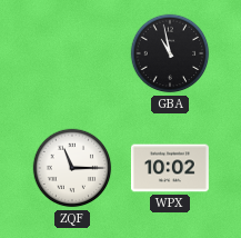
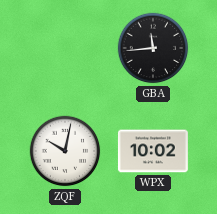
GBA: 10:58 -> 11:44 (153, 48)
ZQF: 11:15 -> 10:02 (65, 151)
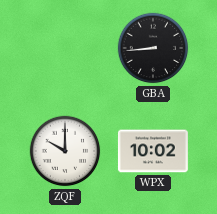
GBA: 11:44 -> 8:44 (153, 48)
ZQF: 10:02 -> 10:00 (65, 151)
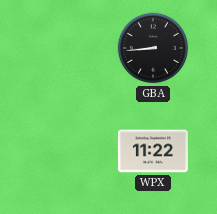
ZQF: 10:00 -> none (65, 151)
WPX: 10:02 -> 11:22 (153, 151)
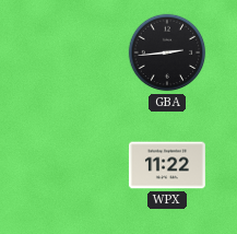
GBA: 8:44 -> 2:44 (167, 52)
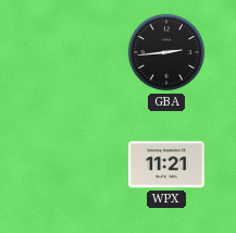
WPX: 11:22 -> 11:21 (166, 164)
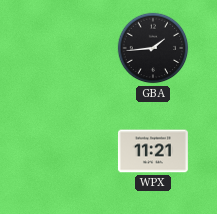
GBA: 2:44 -> 1:44 (153, 48)
